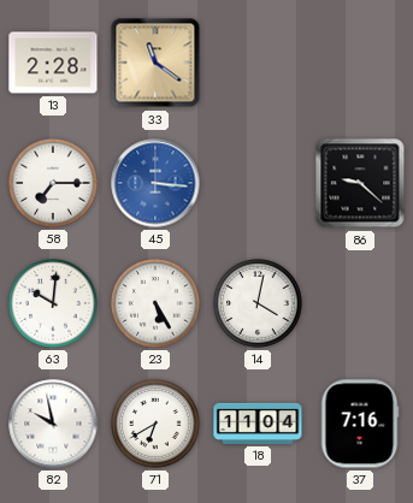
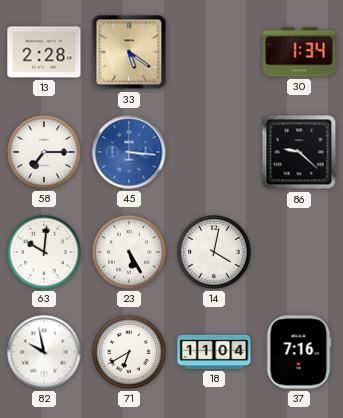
33: 11:21 -> 5:21 (129, 52)
30: none -> 1:34 (299, 52)
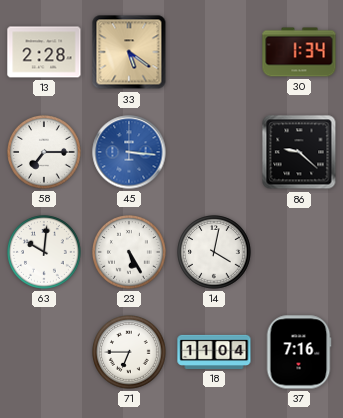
82: 9:58 -> none (44, 352)
71: 6:40 -> 6:45 (129, 352)
